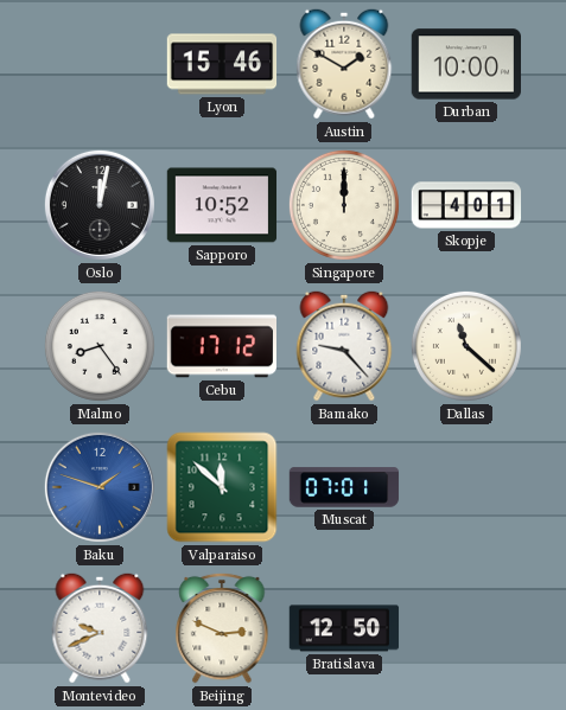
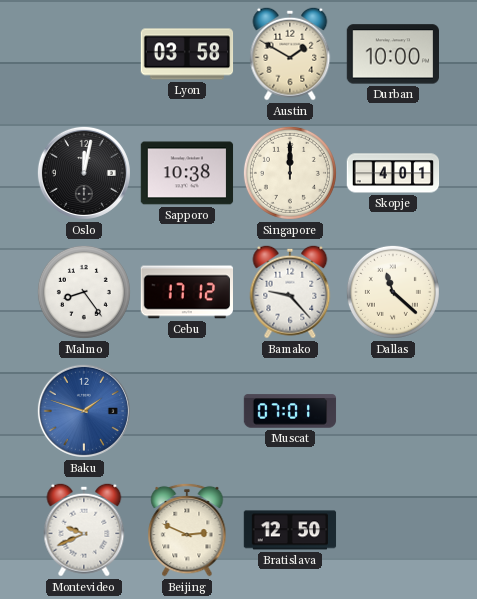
Lyon: 15:46 -> 03:58 (187, 54)
Sapporo: 10:52 -> 10:38 (187, 173)
Valparaiso: 11:52 -> none (222, 487)
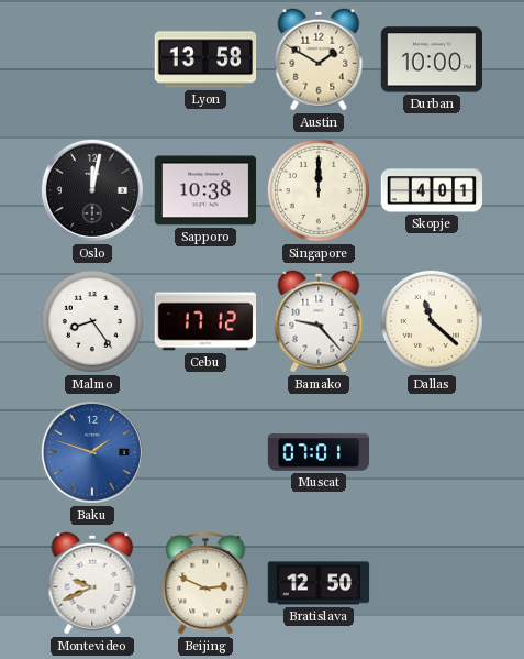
Lyon: 03:58 -> 13:58 (205, 59)
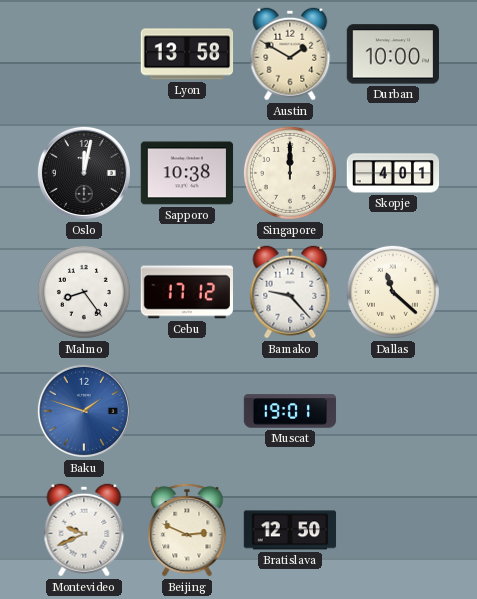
Muscat: 07:01 -> 19:01 (290, 411)
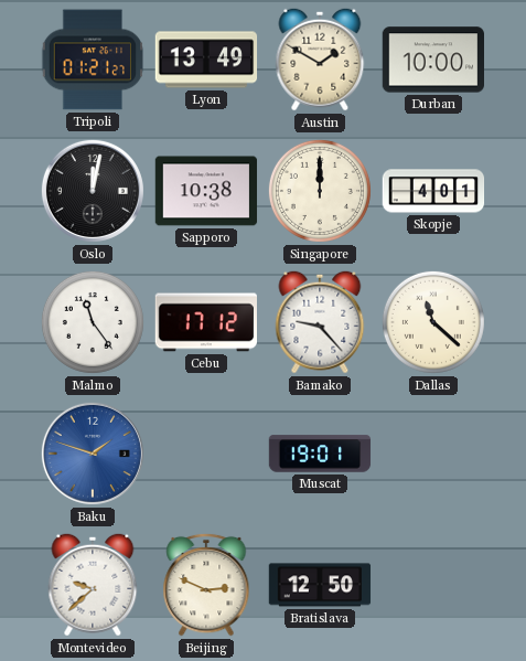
Tripoli: none -> 01:21 (93, 60)
Lyon: 13:58 -> 13:49 (206, 60)
Malmo: 8:24 -> 11:24 (93, 322)
Montevideo: 9:41 -> 9:38 (93, 585)
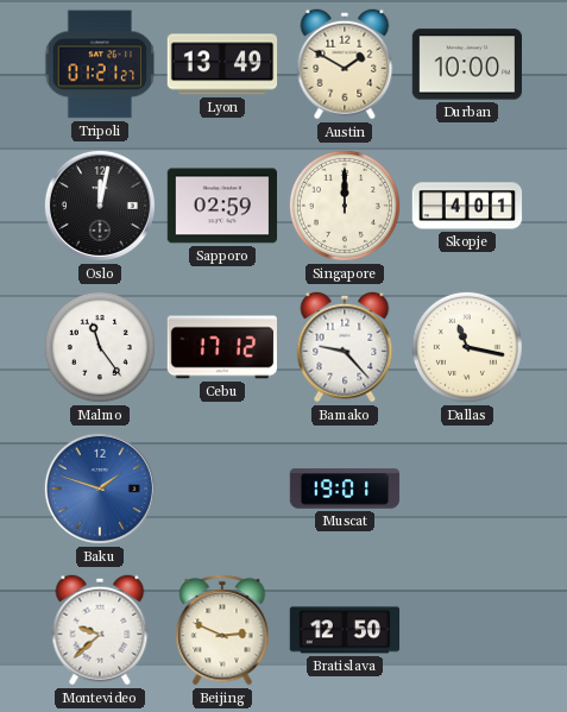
Sapporo: 10:38 -> 02:59 (222, 206)
Dallas: 11:22 -> 11:17 (467, 347)
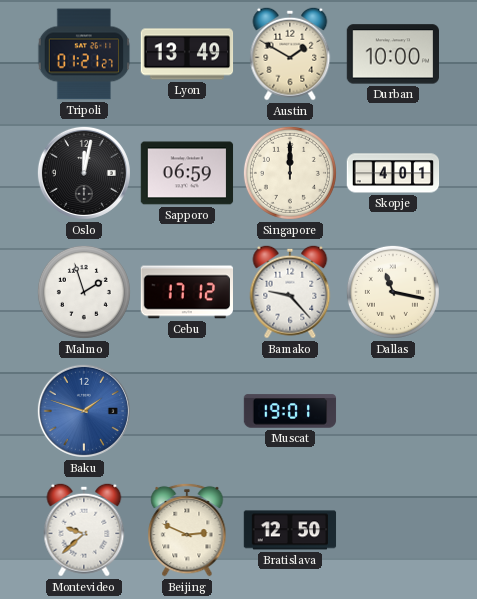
Sapporo: 02:59 -> 06:59 (187, 173)
Malmo: 11:24 -> 1:57 (84, 292)
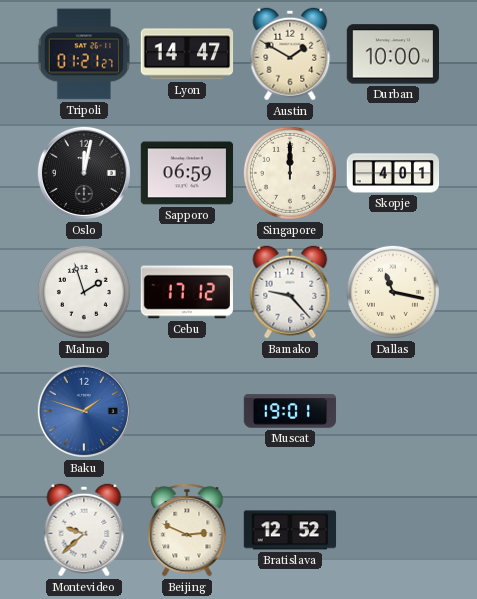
Lyon: 13:49 -> 14:47 (187, 54)
Bratislava: 12:50 -> 12:52 (290, 530)
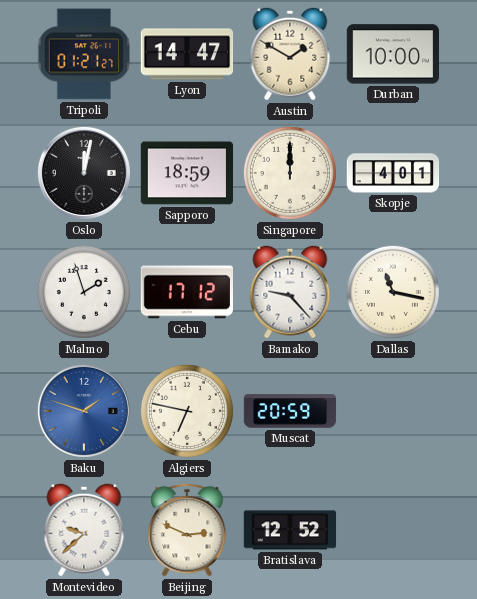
Sapporo: 06:59 -> 18:59 (187, 173)
Algiers: none -> 6:47 (187, 411)
Muscat: 19:01 -> 20:59 (290, 411)
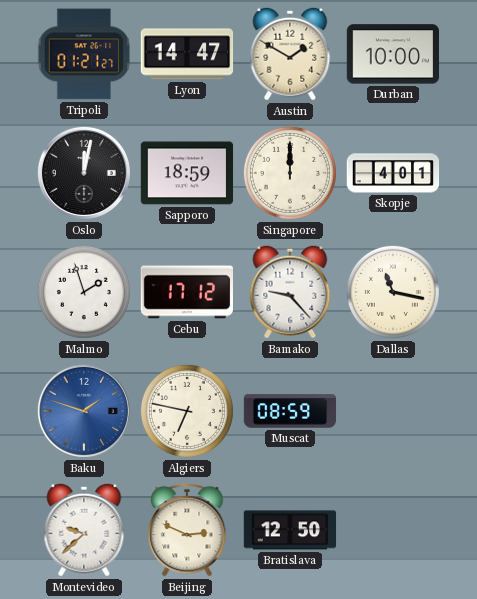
Muscat: 20:59 -> 08:59 (290, 411)
Bratislava: 12:52 -> 12:50 (290, 530)
